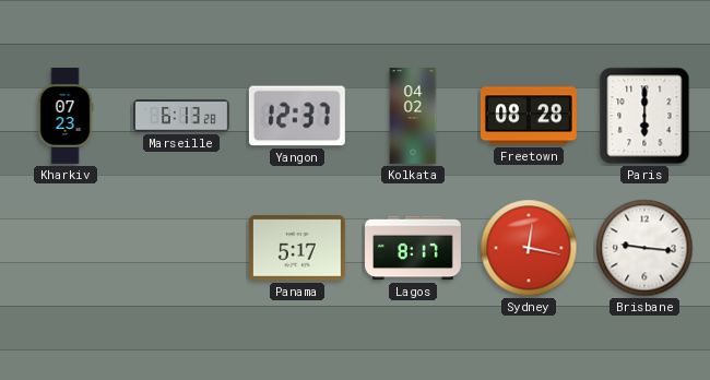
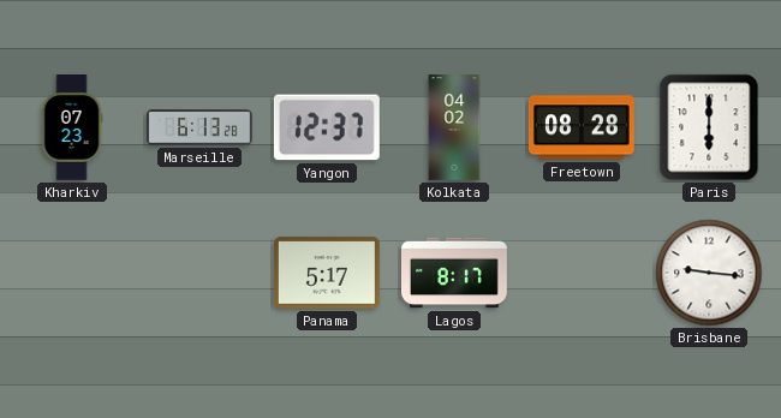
Sydney: 12:17 -> none (529, 248)
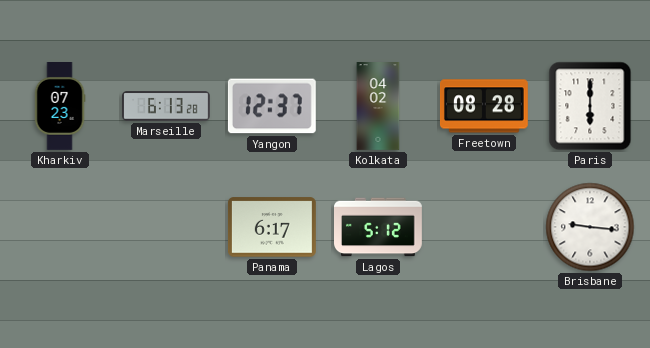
Panama: 5:17 -> 6:17 (272, 227)
Lagos: 8:17 -> 5:12 (379, 227)
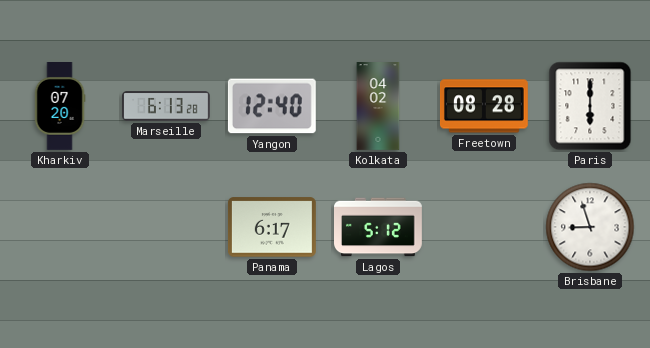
Kharkiv: 07:23 -> 07:20 (60, 107)
Yangon: 12:37 -> 12:40 (272, 106)
Brisbane: 9:16 -> 8:57 (590, 227)
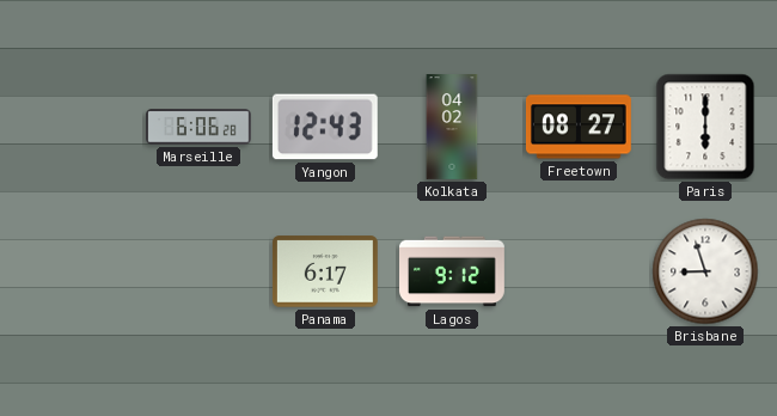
Kharkiv: 07:20 -> none (60, 107)
Marseille: 6:13 -> 6:06 (200, 127)
Yangon: 12:40 -> 12:43 (325, 127)
Freetown: 08:28 -> 08:27 (579, 127)
Lagos: 5:12 -> 9:12 (453, 271)
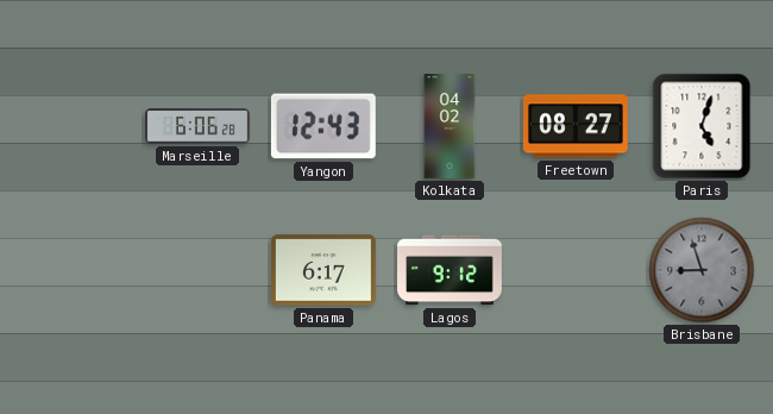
Paris: 6:00 -> 5:03 (702, 126)
Brisbane dial: white -> grey (702, 270)
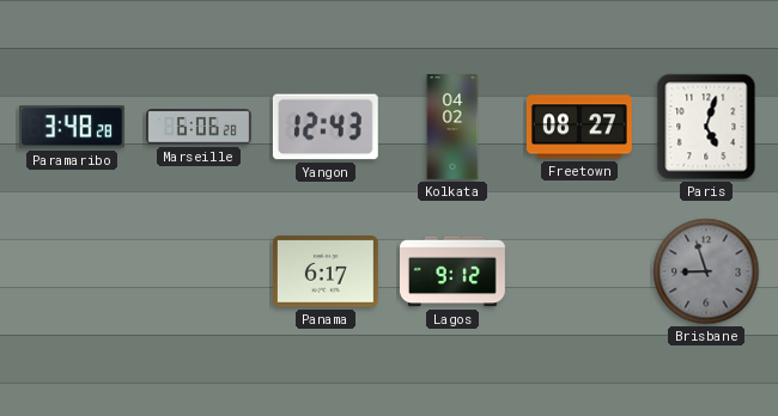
Paramaribo: none -> 3:48 (72, 127)
